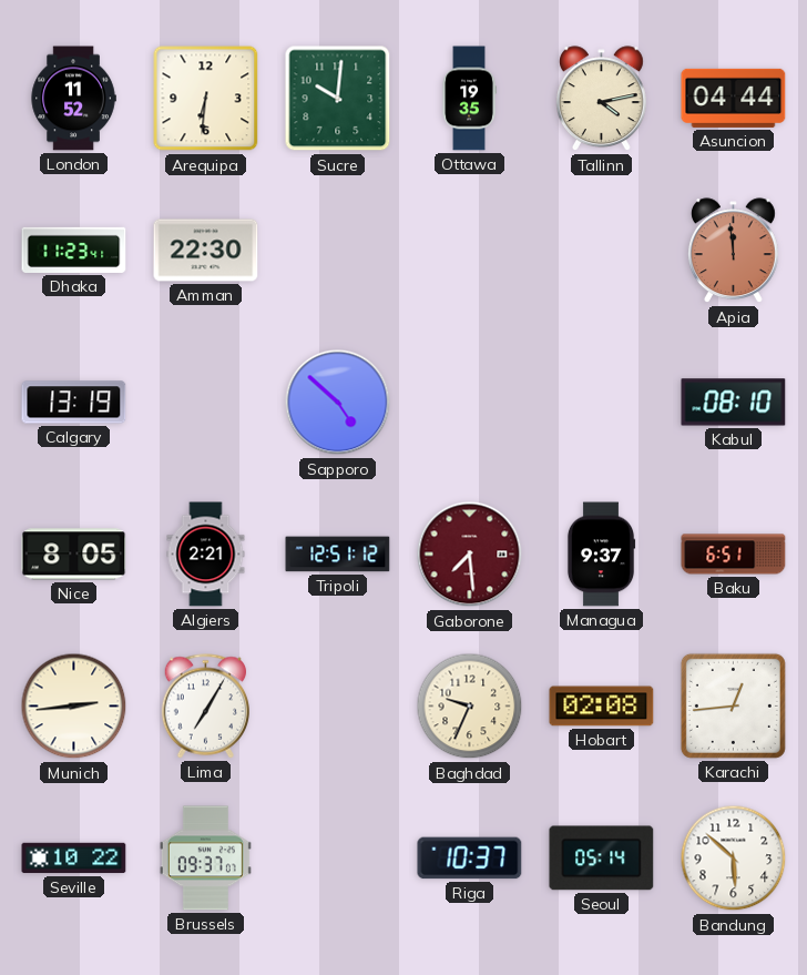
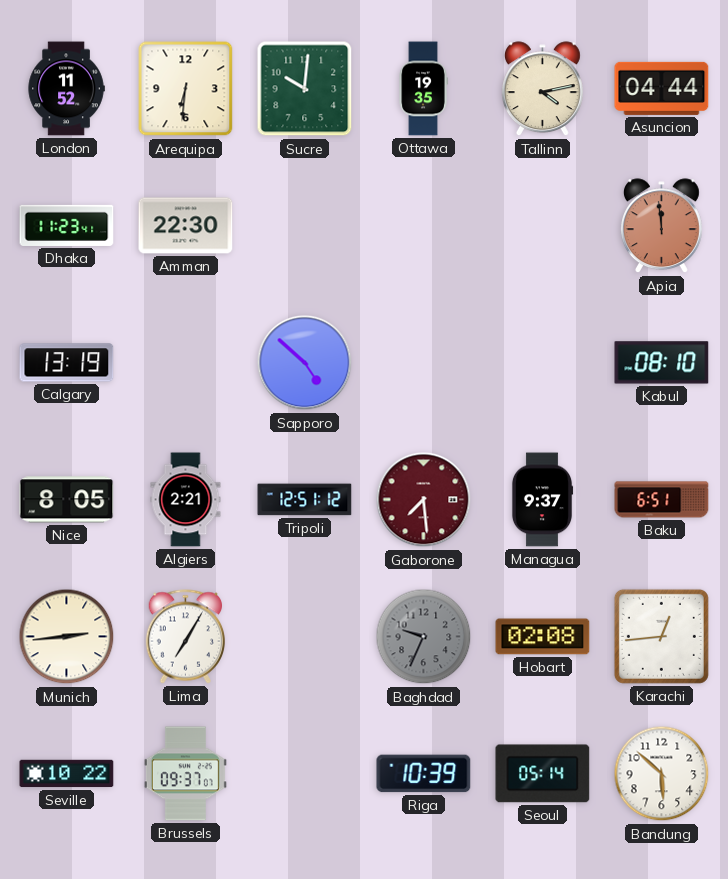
Baghdad dial: cream -> grey (424, 637)
Riga: 10:37 -> 10:39 (424, 774)
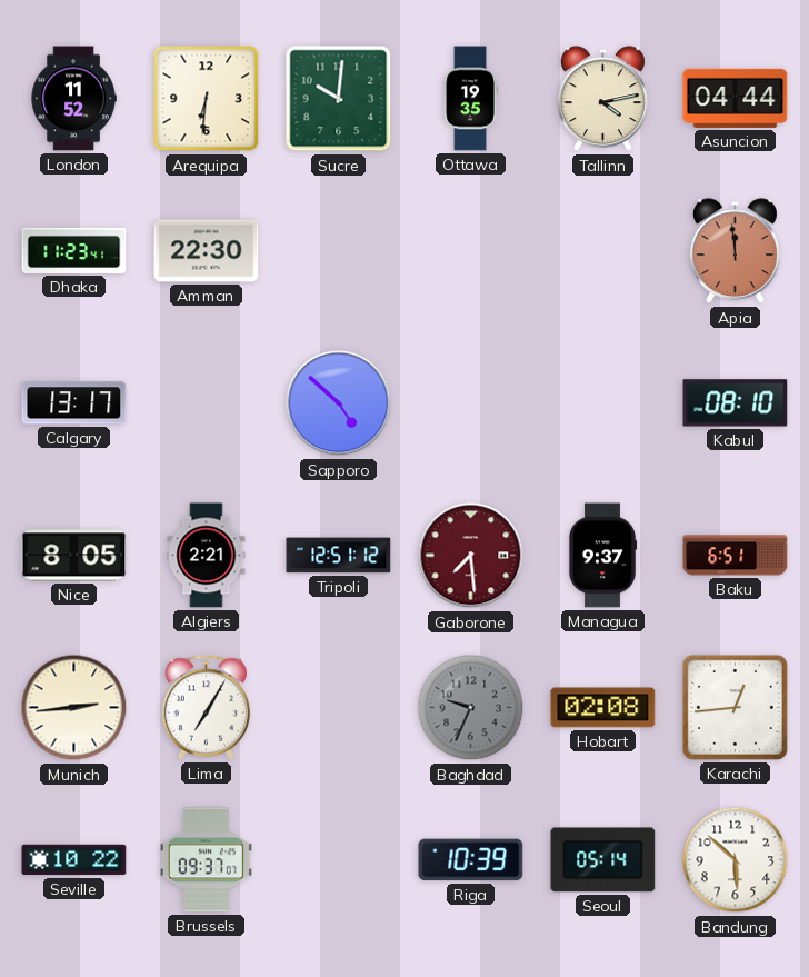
Calgary: 13:19 -> 13:17 (74, 403)
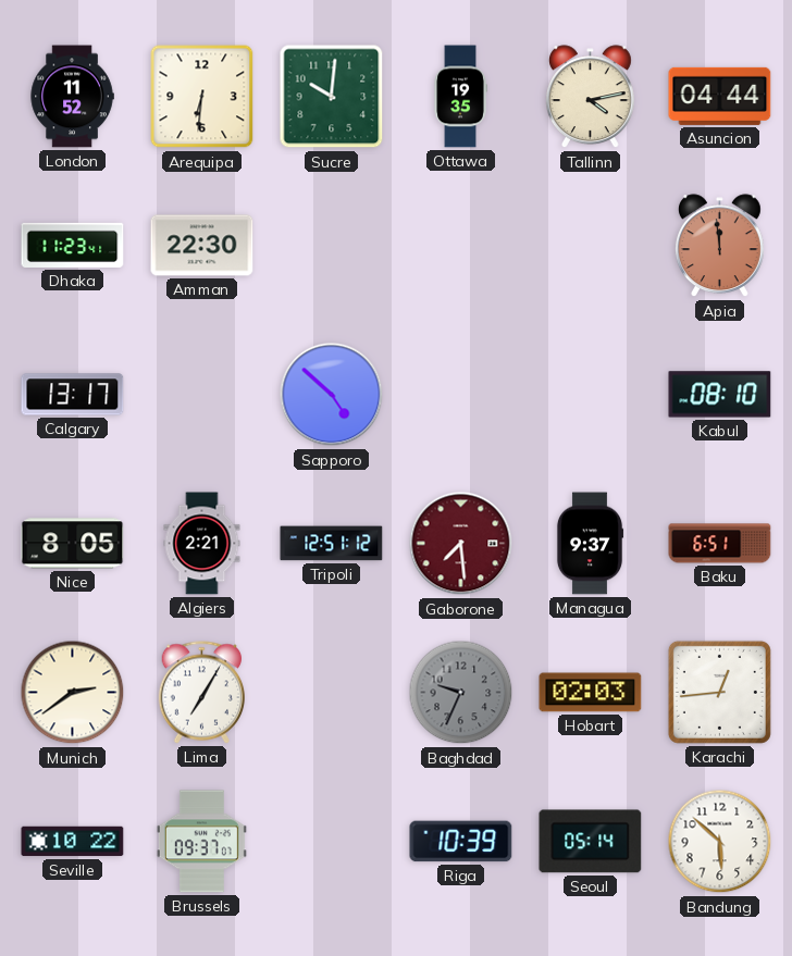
Munich: 2:44 -> 2:39 (73, 693)
Hobart: 02:08 -> 02:03 (591, 693)
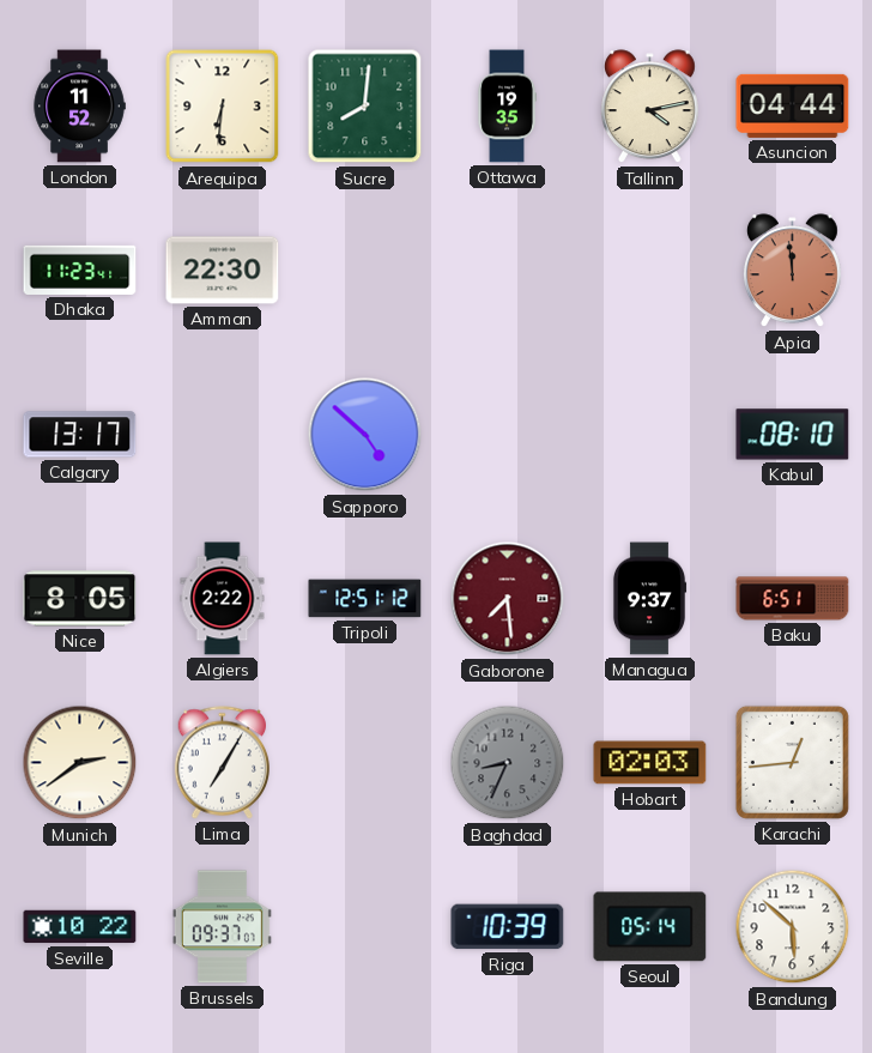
Sucre: 10:01 -> 8:01 (365, 107)
Algiers: 2:21 -> 2:22 (223, 599)
Baghdad: 9:34 -> 8:34 (508, 763)
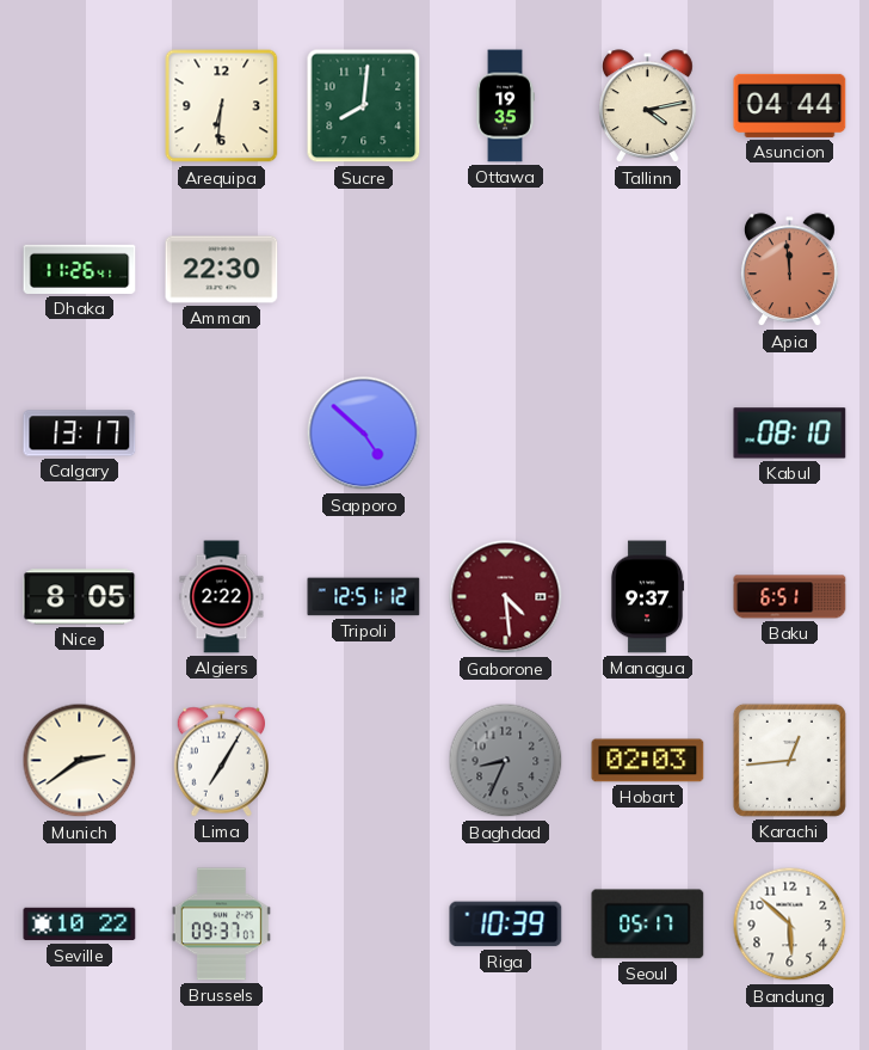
London: 11:52 -> none (79, 107)
Dhaka: 11:23 -> 11:26 (80, 269)
Gaborone: 7:29 -> 4:29 (506, 597)
Seoul: 05:14 -> 05:17 (648, 925)
